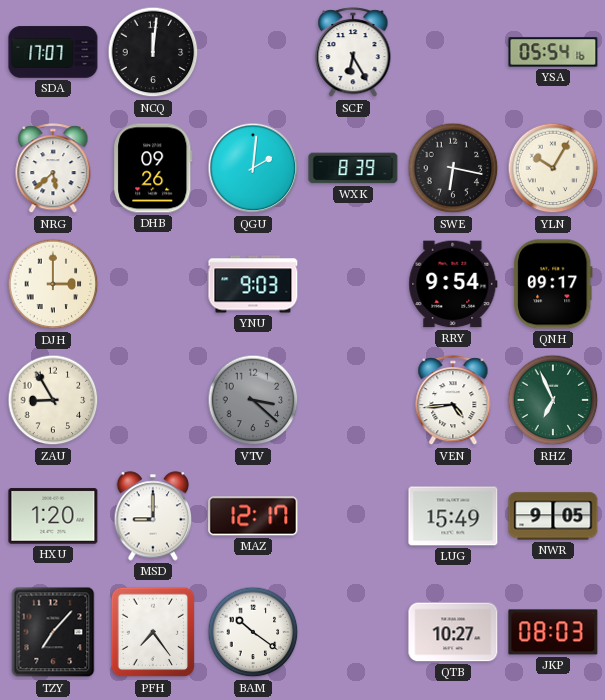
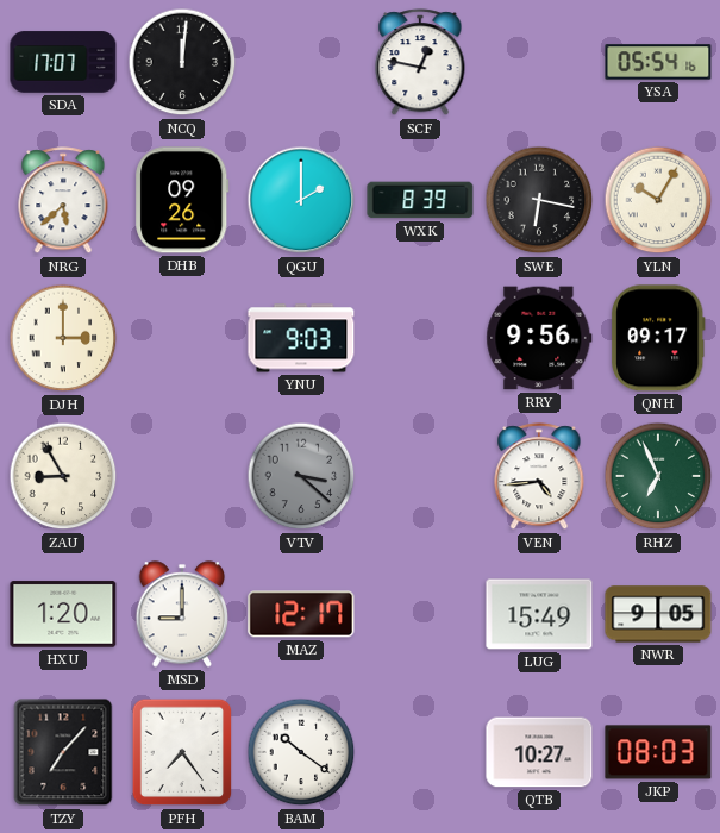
SCF: 6:25 -> 12:47 (420, 63)
QGU: 2:01 -> 2:00 (301, 200)
RRY: 9:54 -> 9:56 (539, 338)
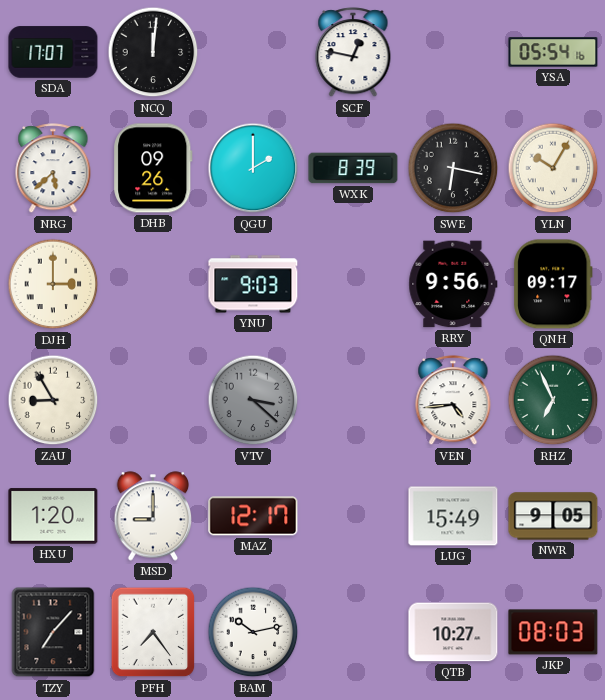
BAM: 10:21 -> 10:13 (253, 632)
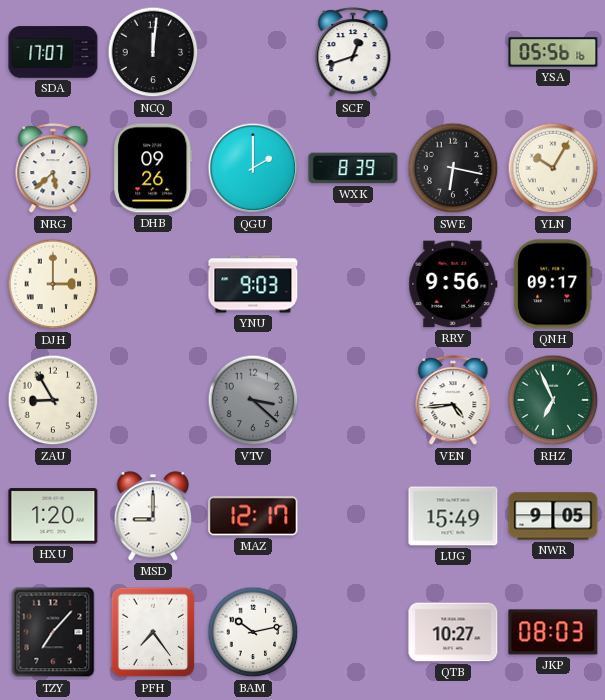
SCF: 12:47 -> 12:42 (353, 53)
YSA: 05:54 -> 05:56 (553, 52)
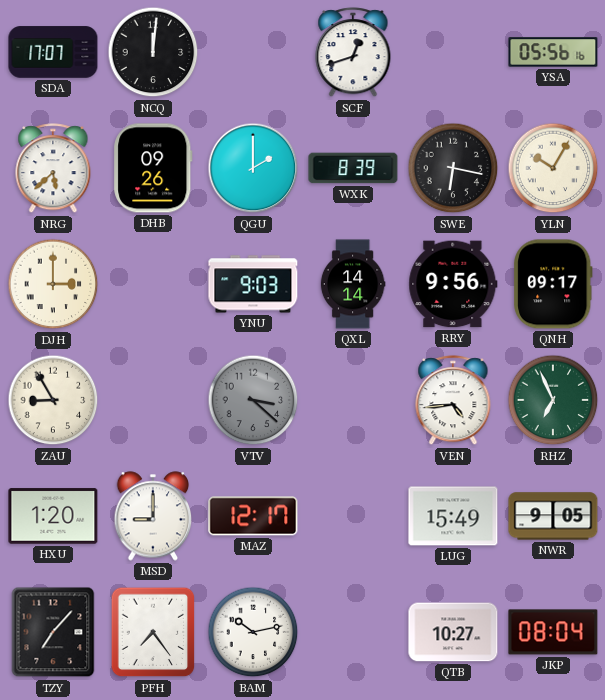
QXL: none -> 14:14 (353, 284)
JKP: 08:03 -> 08:04 (553, 632)
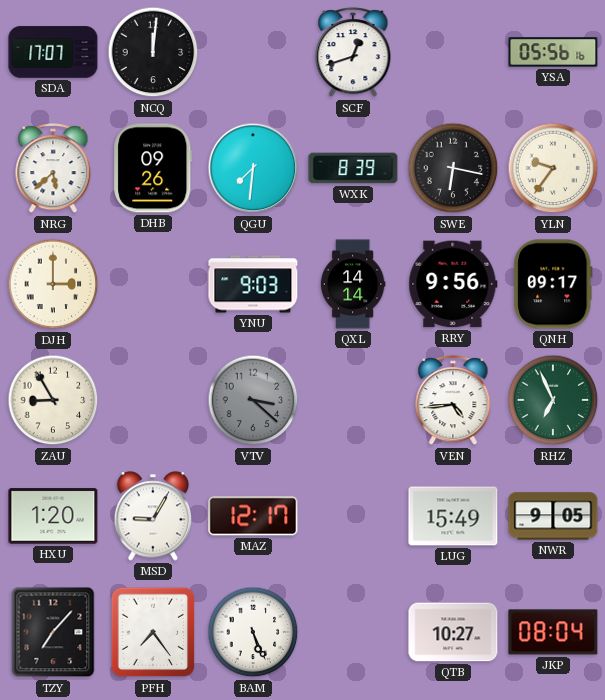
QGU: 2:00 -> 7:31 (253, 168)
YLN: 10:05 -> 9:36 (553, 168)
MSD: 9:00 -> 9:05 (153, 516)
BAM: 10:13 -> 5:26 (253, 632)
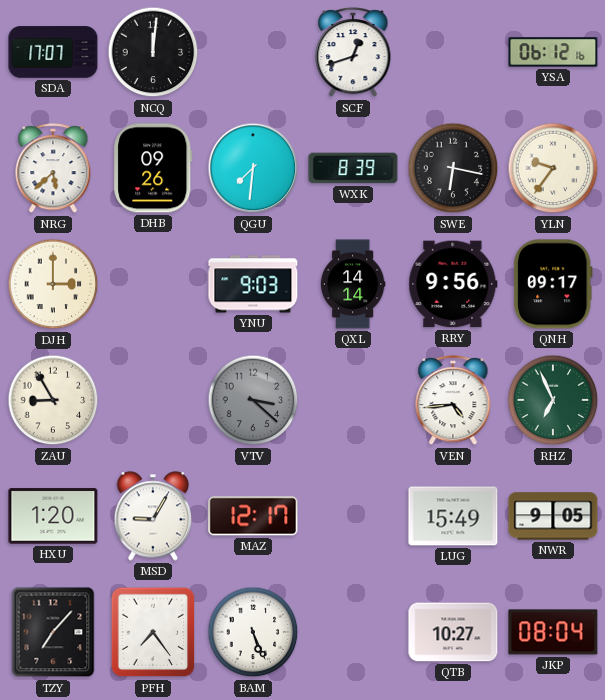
YSA: 05:56 -> 06:12 (553, 52)
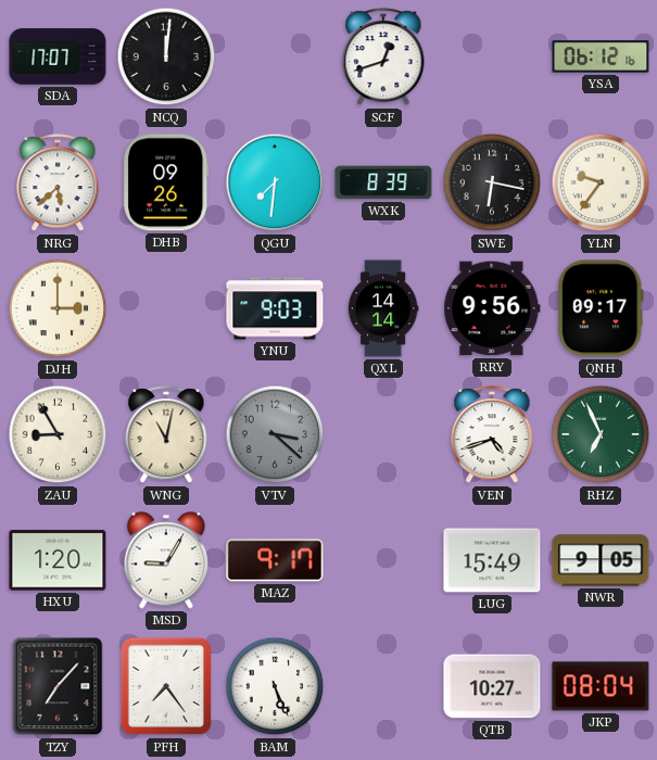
WNG: none -> 11:02 (166, 435)
VEN: 4:44 -> 4:42 (492, 435)
MAZ: 12:17 -> 9:17 (275, 560)
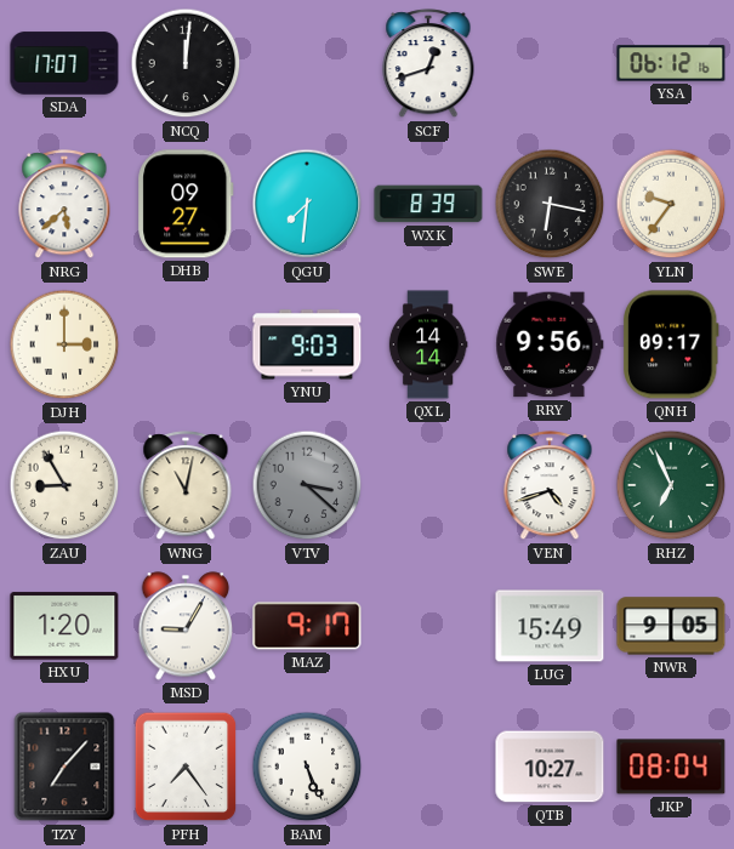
DHB: 09:26 -> 09:27 (186, 204)
